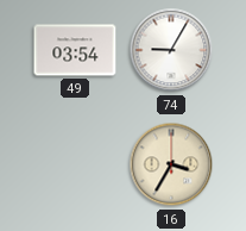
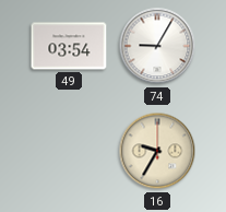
16: 3:35 -> 9:35 (157, 151)
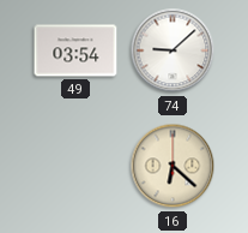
74: 9:05 -> 9:08 (173, 50)
16: 9:35 -> 6:22 (173, 166)
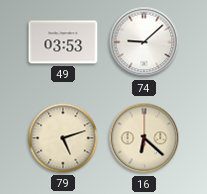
49: 03:54 -> 03:53 (63, 42)
79: none -> 5:12 (63, 138)
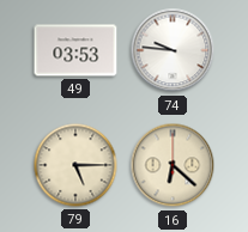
74: 9:08 -> 9:46 (173, 50)
79: 5:12 -> 5:15 (75, 165)
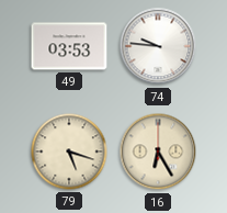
79: 5:15 -> 5:18 (69, 152)
16: 6:22 -> 6:25 (158, 152)
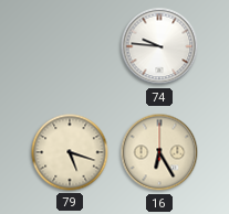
49: 03:53 -> none (69, 46)
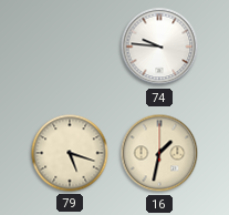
16: 6:25 -> 1:32 (159, 153)
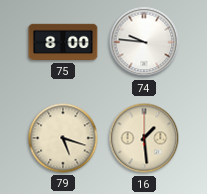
75: none -> 8:00 (63, 42)
16: 1:32 -> 1:29 (144, 138)
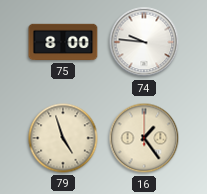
79: 5:18 -> 4:57 (63, 138)
16: 1:29 -> 1:24 (144, 138)
